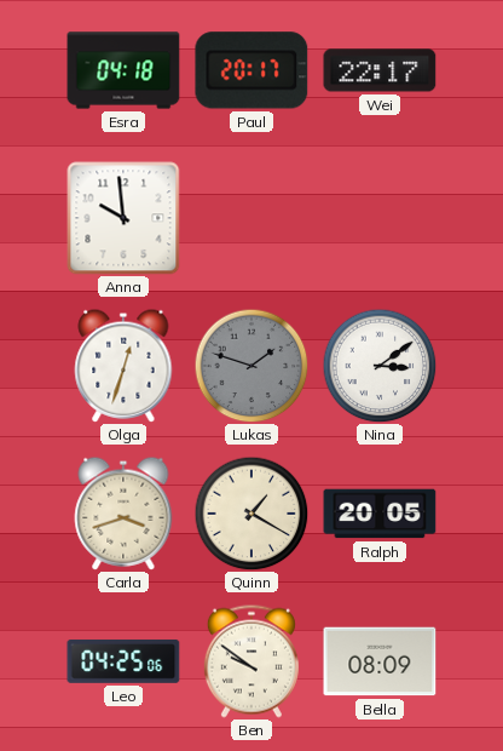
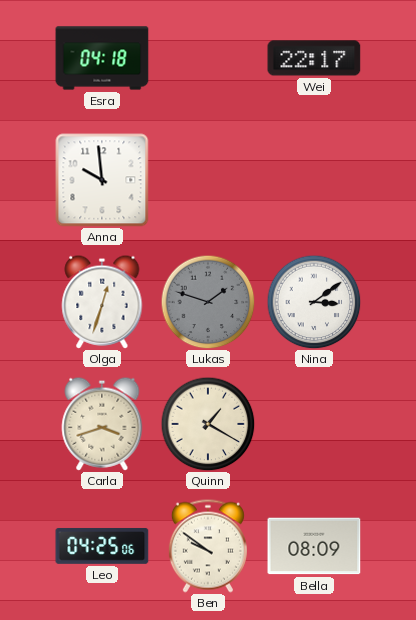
Paul: 20:17 -> none (251, 70)
Ralph: 20:05 -> none (380, 514)
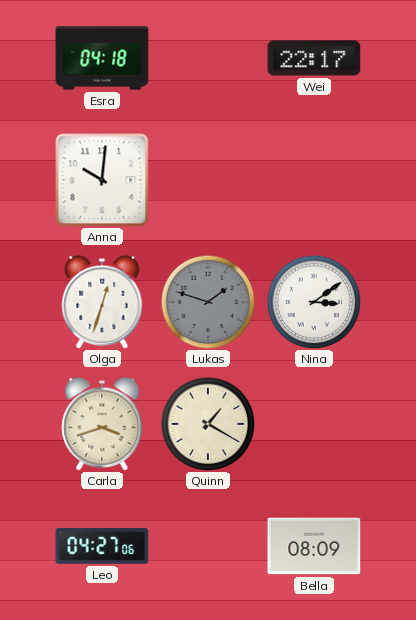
Anna: 9:59 -> 10:01 (102, 180)
Leo: 04:25 -> 04:27 (102, 546)
Ben: 9:51 -> none (208, 546)
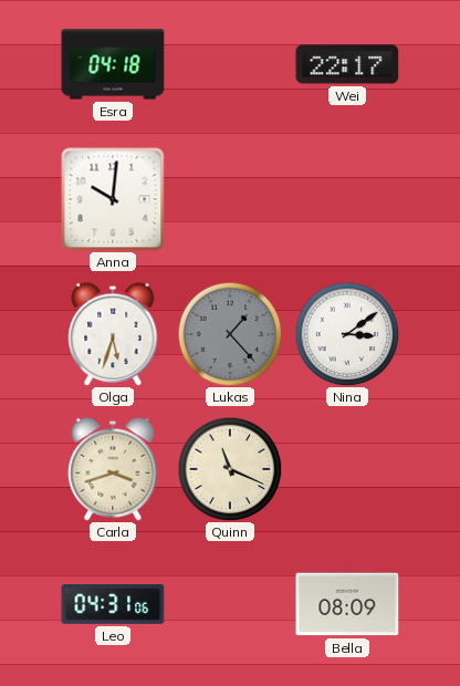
Olga: 12:33 -> 5:33 (113, 334)
Lukas: 1:48 -> 1:23 (230, 334)
Quinn: 1:20 -> 11:19 (230, 469)
Leo: 04:27 -> 04:31 (113, 604)
